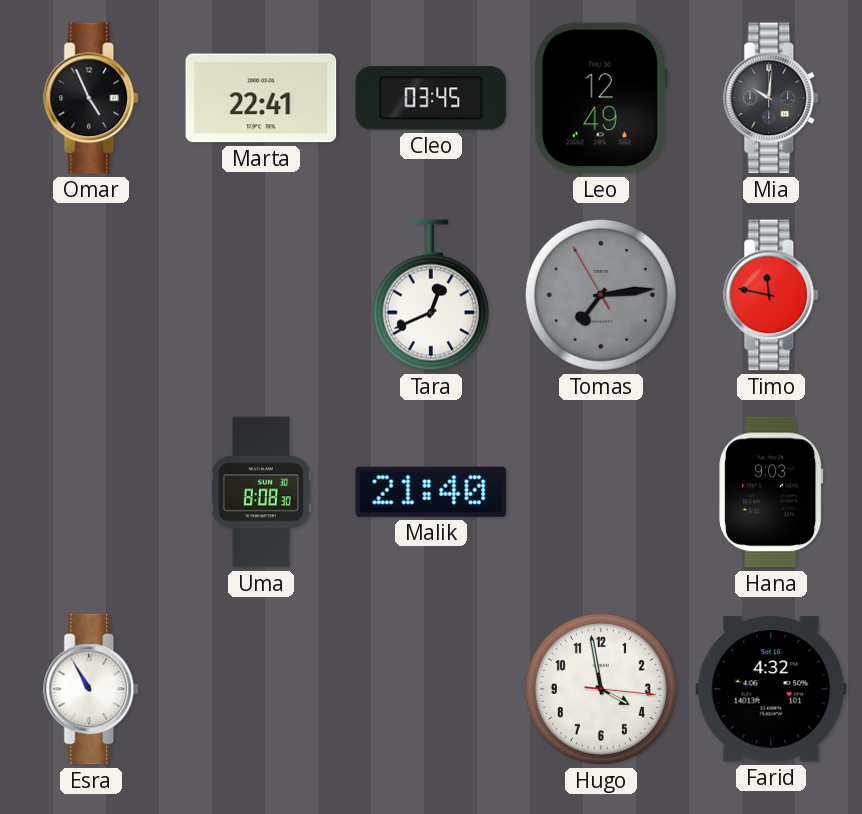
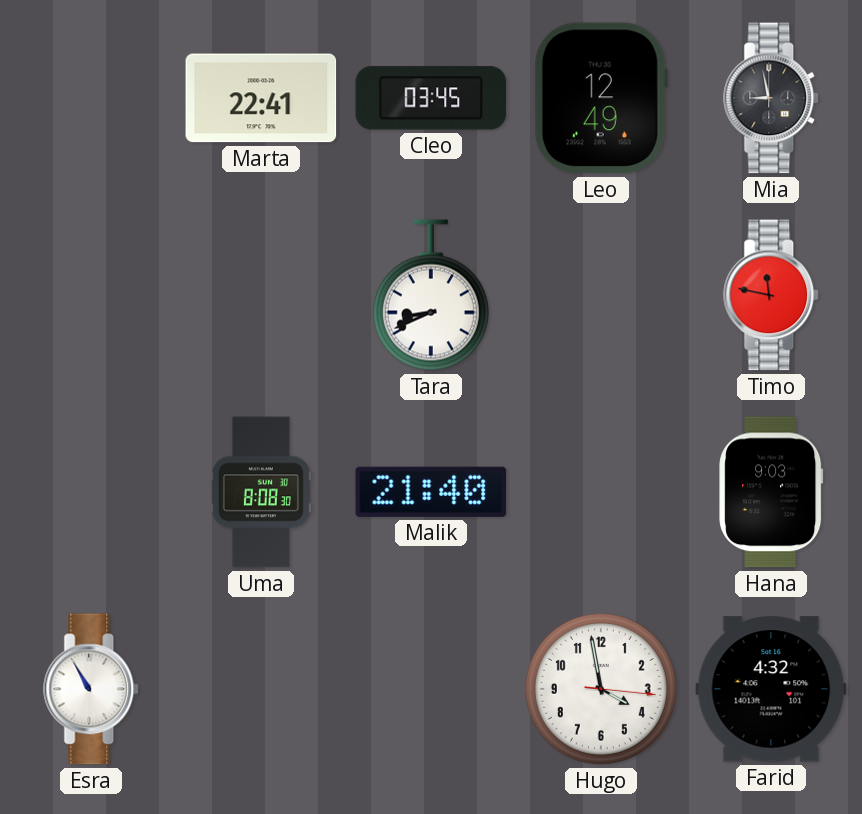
Omar: 4:56 -> none (92, 98)
Mia: 10:01 -> 8:58 (772, 98)
Tara: 12:41 -> 8:41 (431, 295)
Tomas: 7:13 -> none (601, 295)
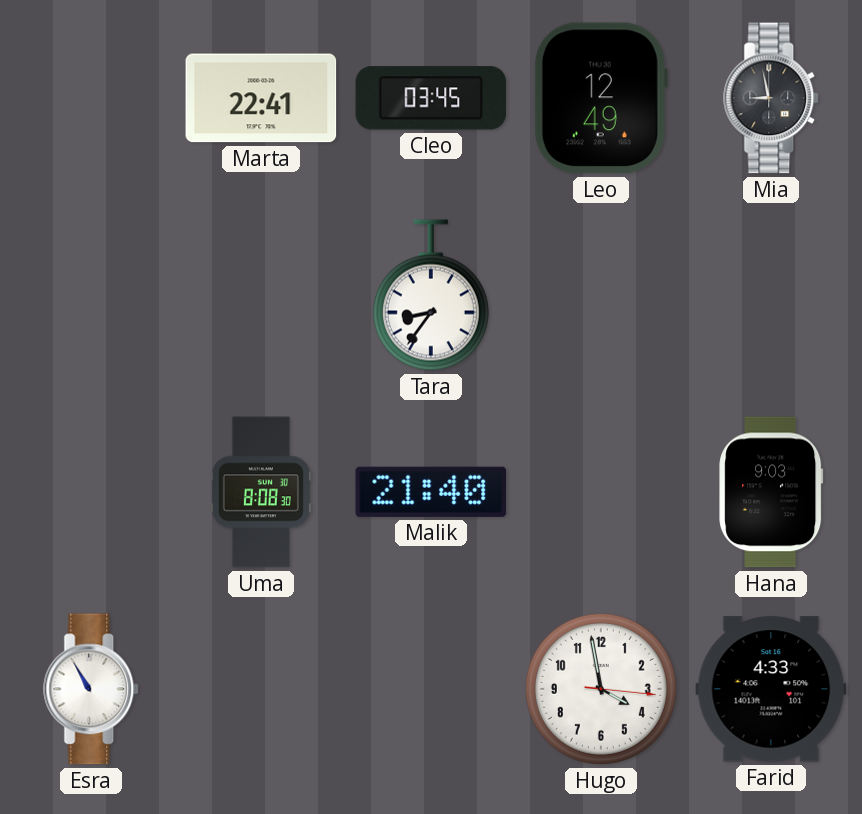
Tara: 8:41 -> 8:36 (431, 295)
Timo: 11:47 -> none (772, 295)
Farid: 4:32 -> 4:33 (771, 689)
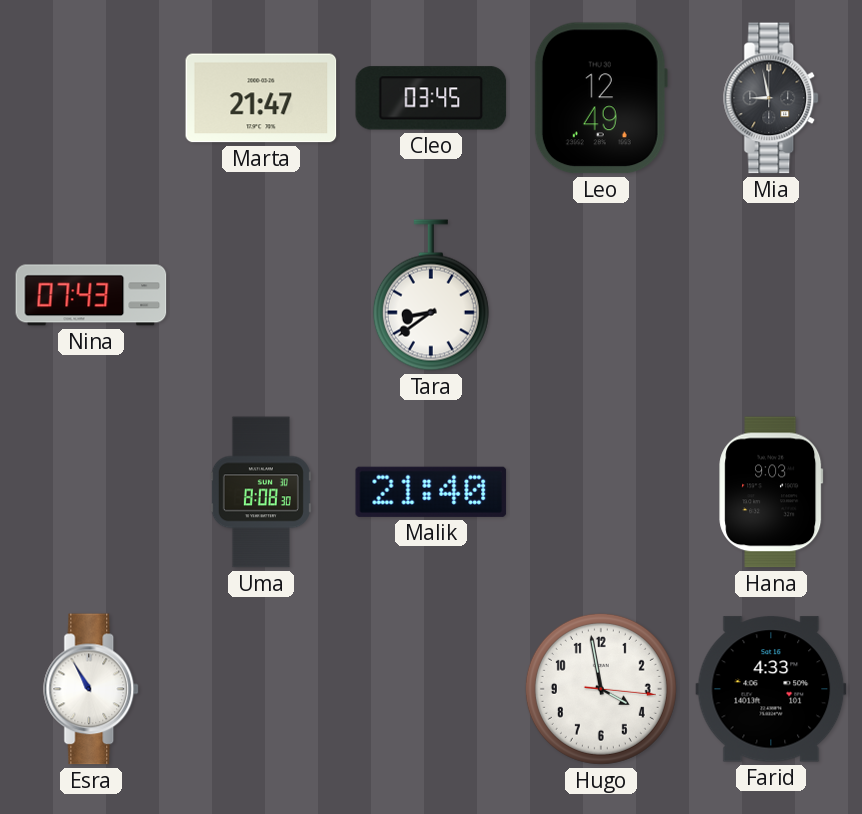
Marta: 22:41 -> 21:47 (261, 98)
Nina: none -> 07:43 (91, 295)
Tara: 8:36 -> 8:39 (431, 295)
